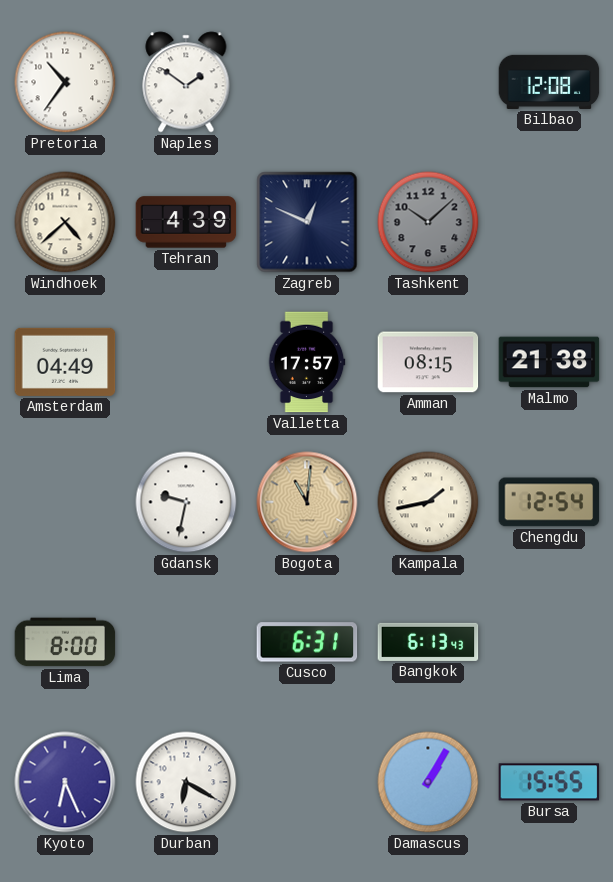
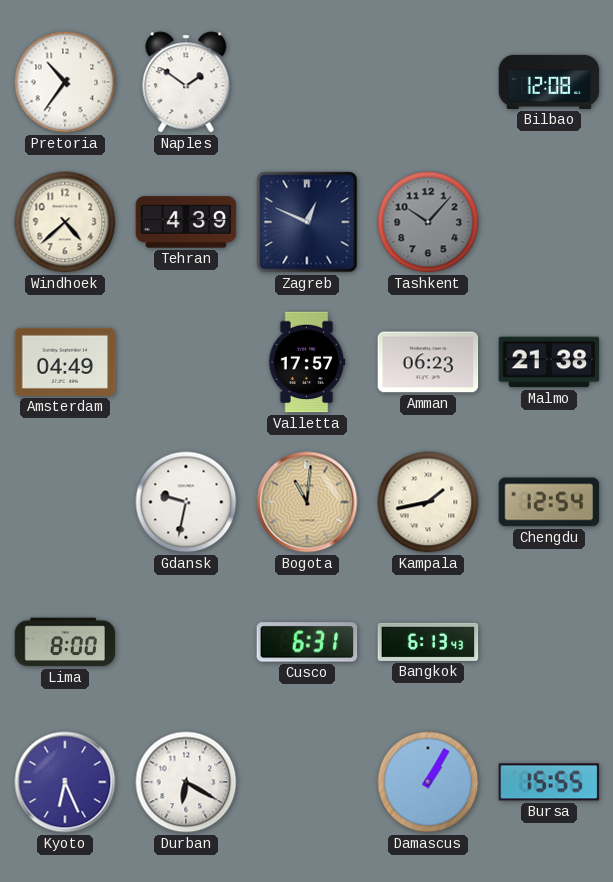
Tashkent: 10:08 -> 10:07 (428, 222)
Amman: 08:15 -> 06:23 (428, 362)
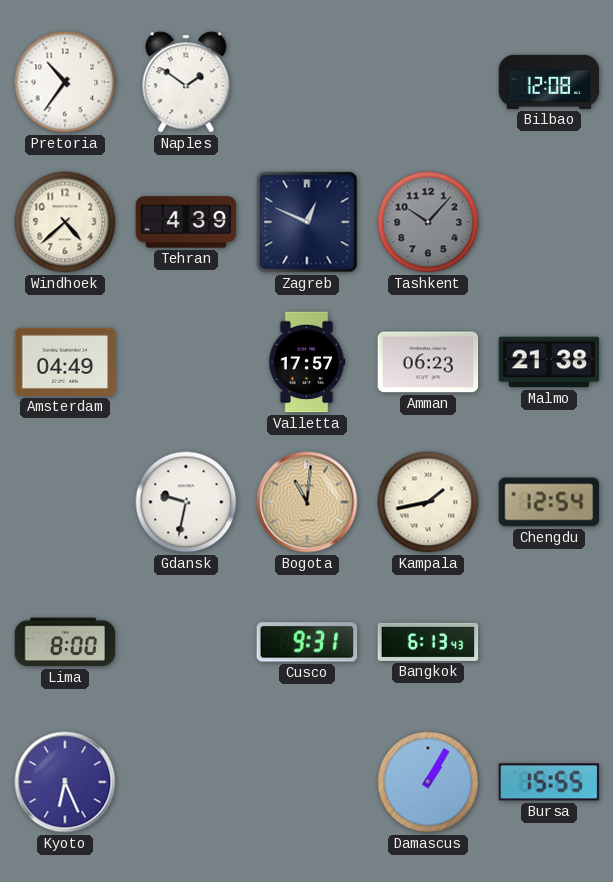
Cusco: 6:31 -> 9:31 (307, 642)
Durban: 6:20 -> none (186, 782)
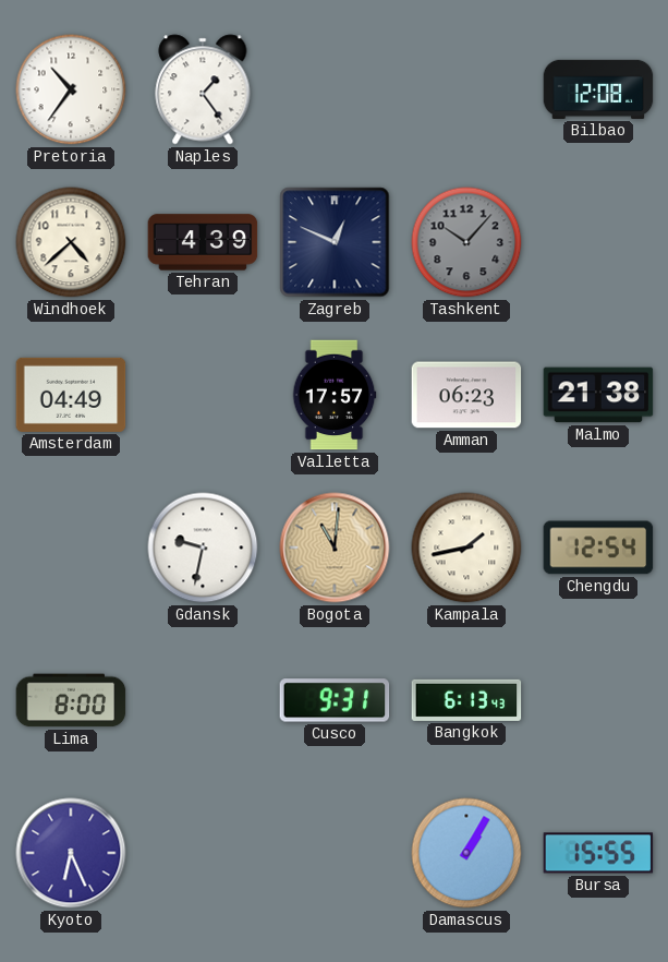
Naples: 1:51 -> 1:24 (203, 89)
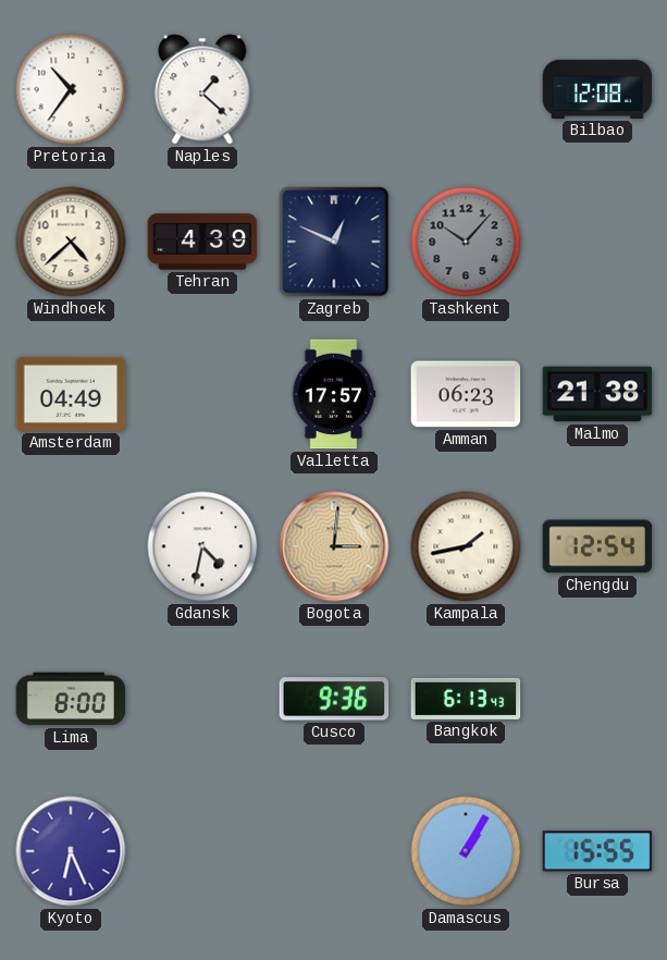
Naples: 1:24 -> 1:22 (202, 89)
Gdansk: 9:32 -> 4:32 (202, 546)
Bogota: 11:01 -> 3:01 (334, 546)
Cusco: 9:31 -> 9:36 (334, 699)
